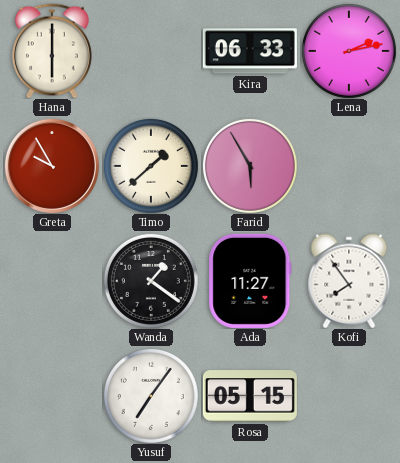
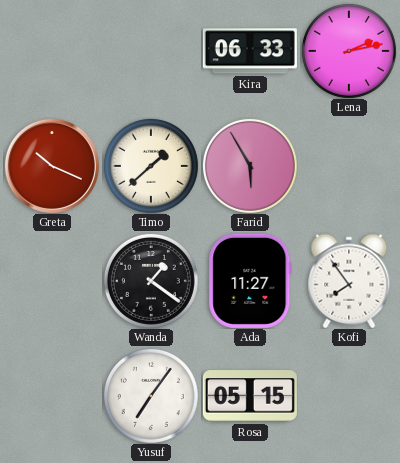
Hana: 6:00 -> none (52, 51)
Greta: 9:55 -> 10:19 (52, 166)
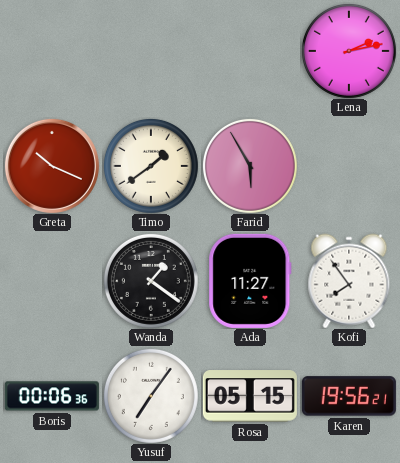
Kira: 06:33 -> none (250, 51)
Timo: 1:38 -> 1:39 (151, 166)
Boris: none -> 00:06 (52, 396)
Karen: none -> 19:56 (349, 396)
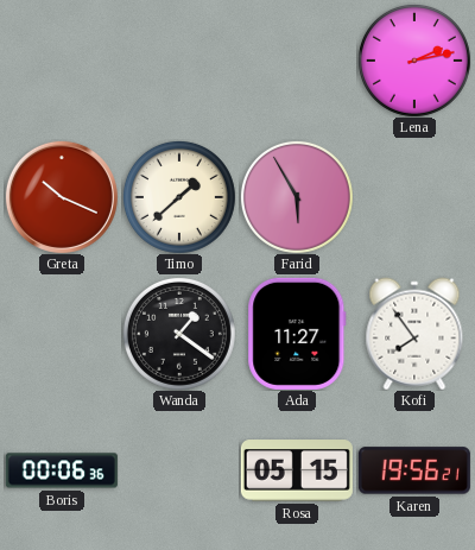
Timo: 1:39 -> 1:38 (179, 197)
Yusuf: 7:06 -> none (151, 396)
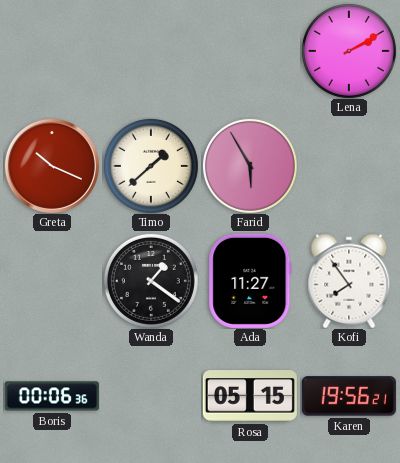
Lena: 2:13 -> 2:10 (349, 51)
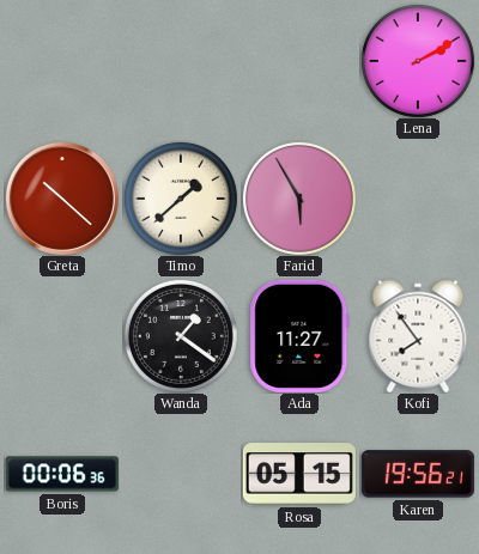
Greta: 10:19 -> 10:22 (62, 199)
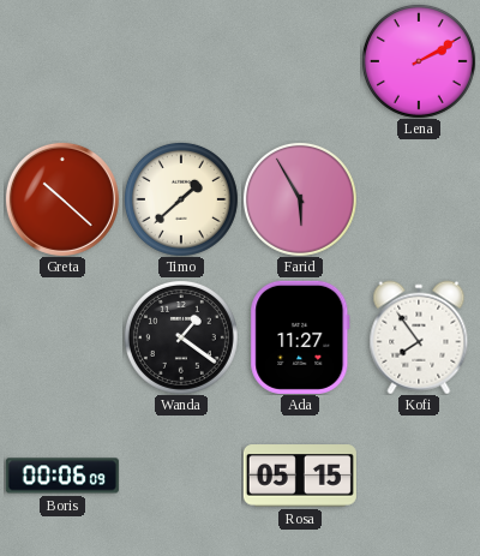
Boris: 00:06:36 -> 00:06:09 (62, 476)
Karen: 19:56 -> none (418, 474)
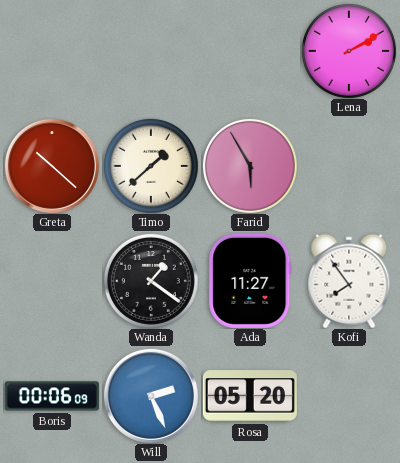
Will: none -> 2:26 (151, 396)
Rosa: 05:15 -> 05:20 (250, 396)
